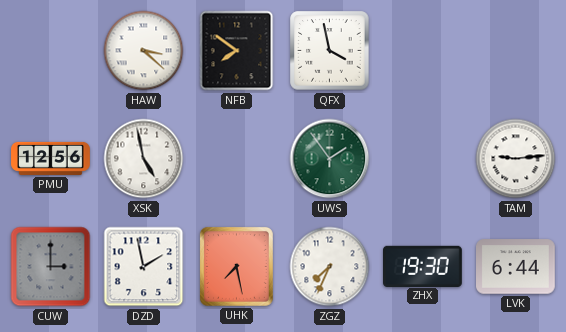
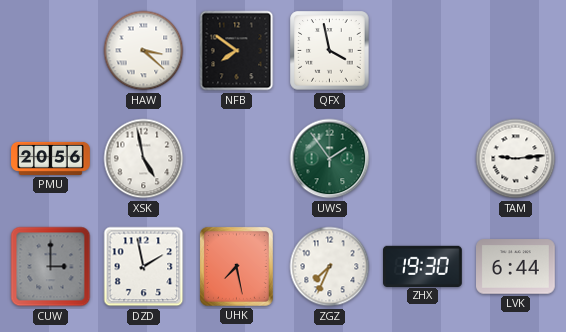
PMU: 12:56 -> 20:56 (51, 158)
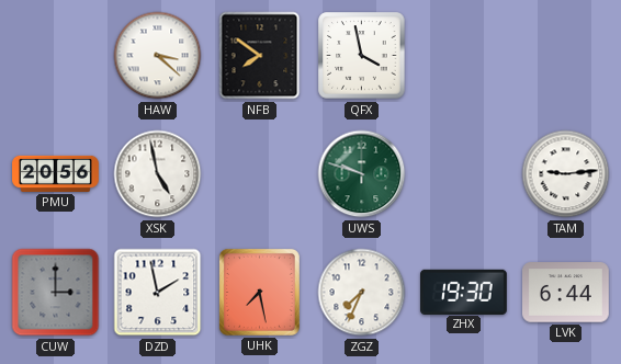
UWS: 1:54 -> 9:48 (362, 174)
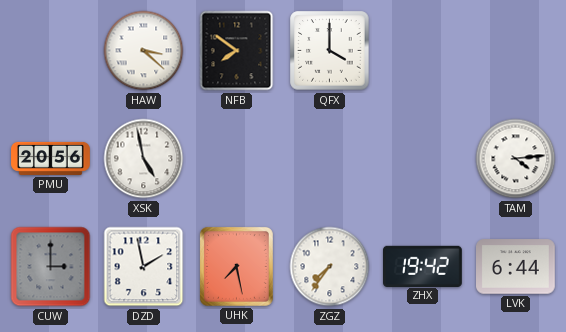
QFX: 3:58 -> 4:00 (330, 51)
UWS: 9:48 -> none (362, 174)
TAM: 9:14 -> 4:14 (516, 159)
ZGZ: 7:34 -> 7:36 (330, 267)
ZHX: 19:30 -> 19:42 (423, 266)
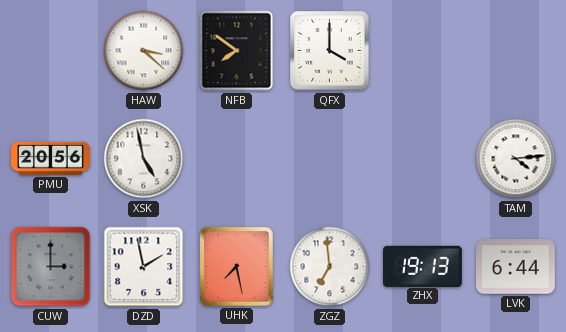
ZGZ: 7:36 -> 6:59 (330, 267)
ZHX: 19:42 -> 19:13 (423, 266)
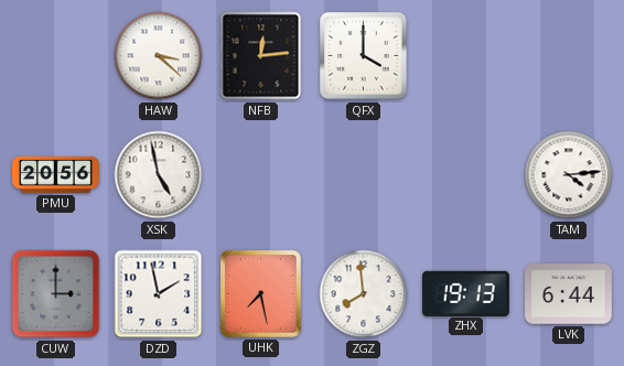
NFB: 7:51 -> 12:14 (261, 56)
ZGZ: 6:59 -> 7:59 (364, 294)
